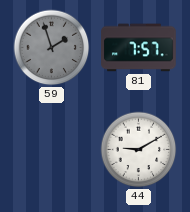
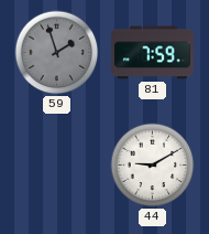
81: 7:57 -> 7:59 (153, 53)
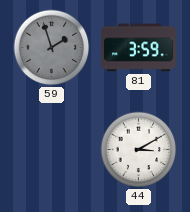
81: 7:59 -> 3:59 (139, 48)
44: 9:10 -> 3:10 (139, 150)
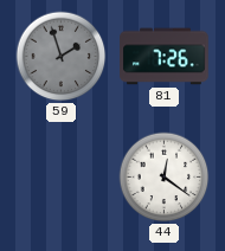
81: 3:59 -> 7:26 (165, 57)
44: 3:10 -> 12:21 (165, 178)
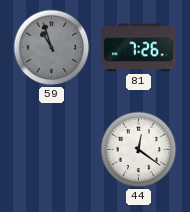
59: 1:57 -> 10:57 (52, 48)
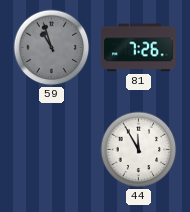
44: 12:21 -> 11:55 (139, 150)
